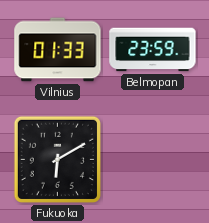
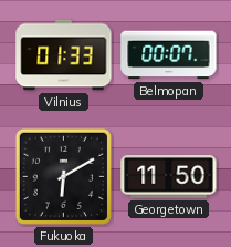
Belmopan: 23:59 -> 00:07 (169, 55)
Georgetown: none -> 11:50 (169, 177)
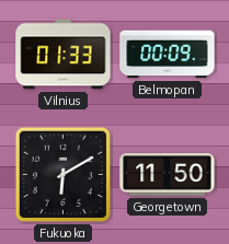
Belmopan: 00:07 -> 00:09 (168, 55)
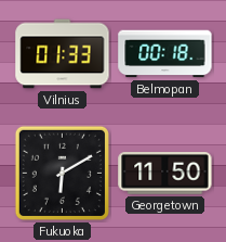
Belmopan: 00:09 -> 00:18 (165, 54)
